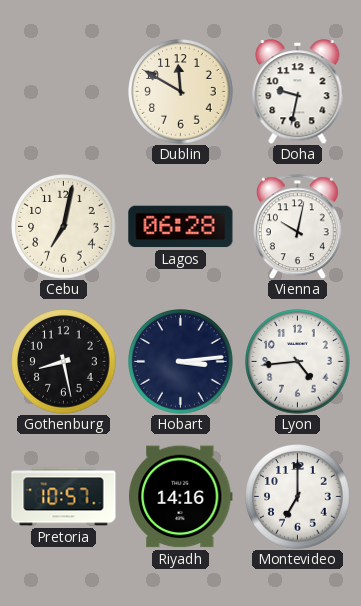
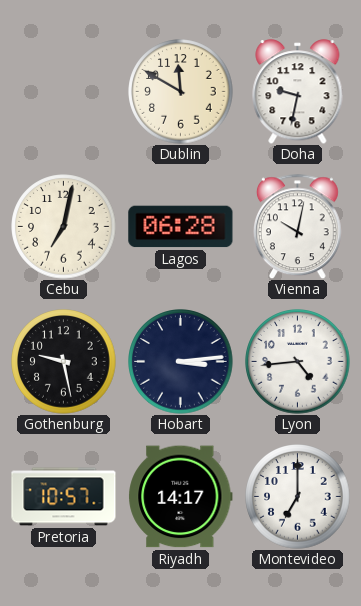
Gothenburg: 8:28 -> 9:28 (64, 362)
Riyadh: 14:16 -> 14:17 (181, 497)
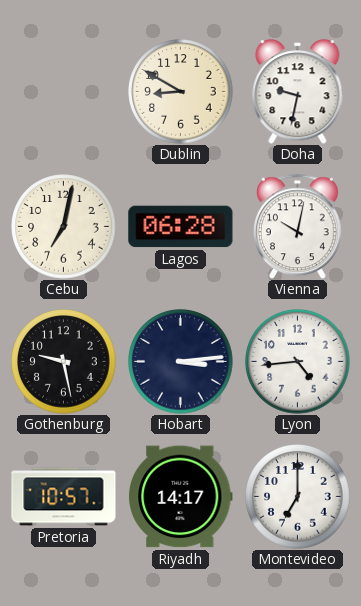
Dublin: 11:50 -> 8:50 (181, 92)
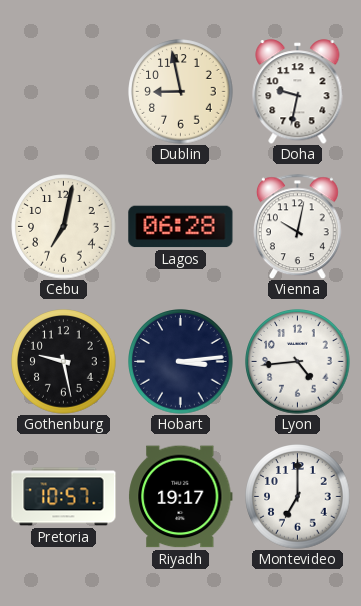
Dublin: 8:50 -> 8:58 (181, 92)
Riyadh: 14:17 -> 19:17 (181, 497)
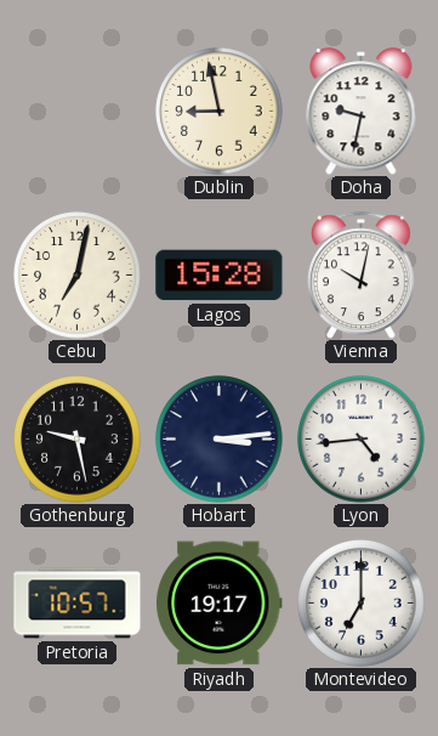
Lagos: 06:28 -> 15:28 (220, 276)
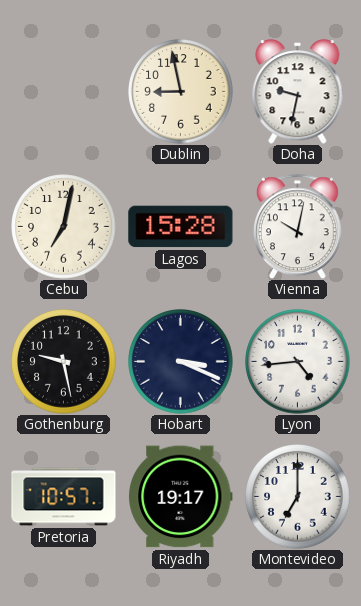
Hobart: 3:14 -> 3:19 (181, 362)
